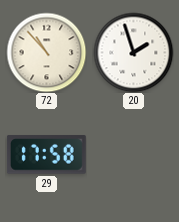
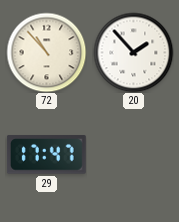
20: 1:57 -> 1:53 (133, 52)
29: 17:58 -> 17:47 (46, 155)
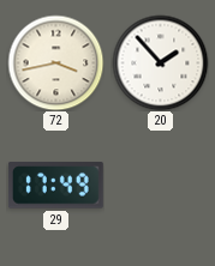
72: 10:53 -> 3:43 (55, 62)
29: 17:47 -> 17:49 (55, 186)
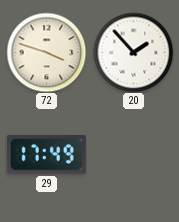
72: 3:43 -> 3:48 (46, 52)
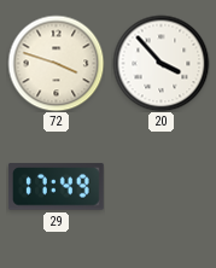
20: 1:53 -> 3:53 (160, 63)
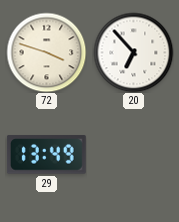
20: 3:53 -> 6:53 (133, 52)
29: 17:49 -> 13:49 (46, 155)
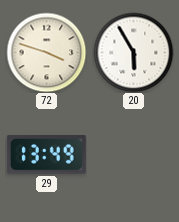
20: 6:53 -> 5:55 (133, 52)
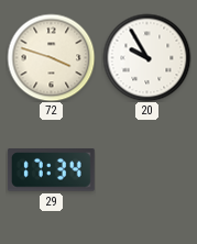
20: 5:55 -> 9:55 (146, 57)
29: 13:49 -> 17:34 (51, 170)
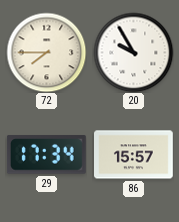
72: 3:48 -> 7:45 (46, 52)
86: none -> 15:57 (134, 155)
